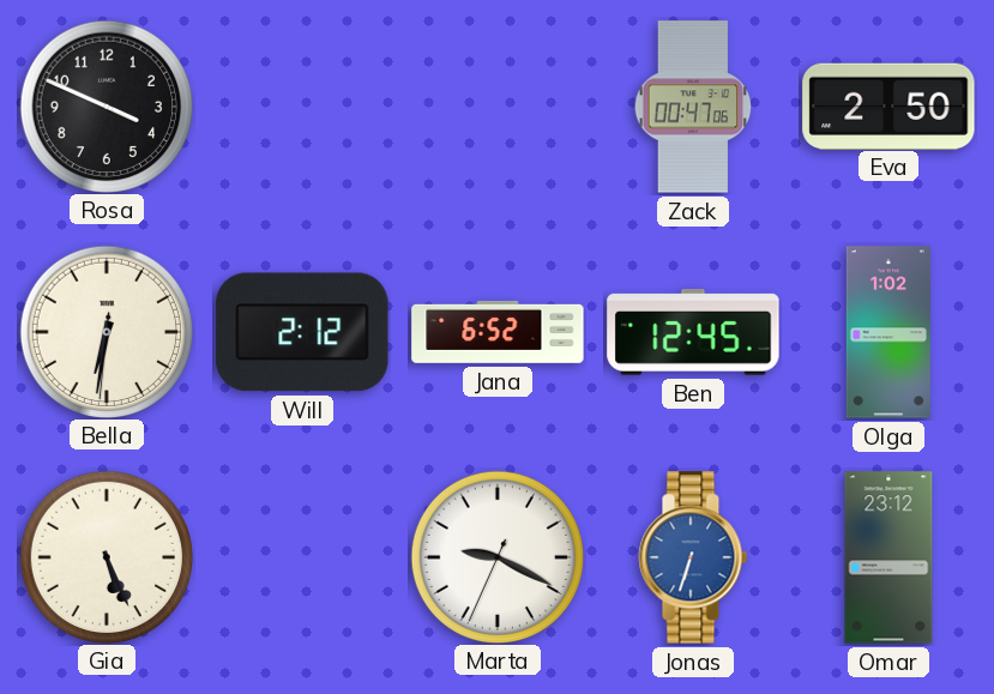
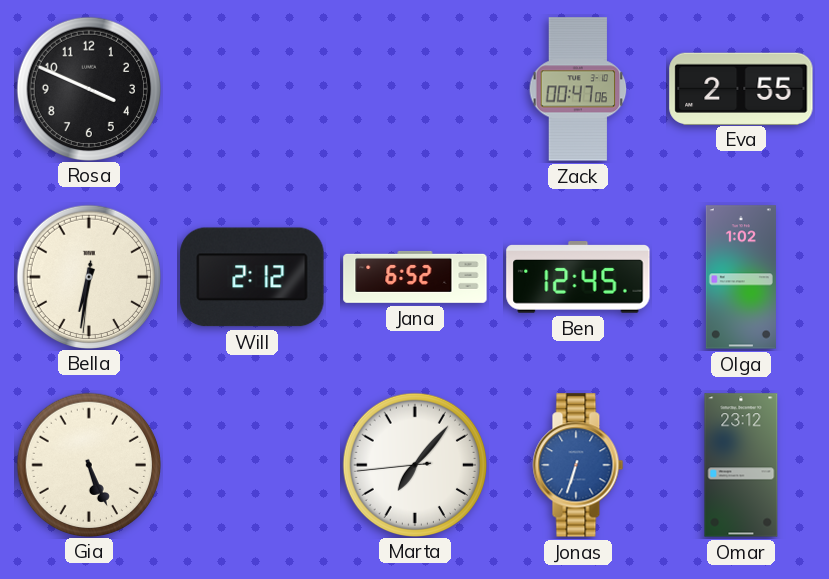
Eva: 2:50 -> 2:55 (741, 88)
Marta: 9:19 -> 7:06 (414, 464)
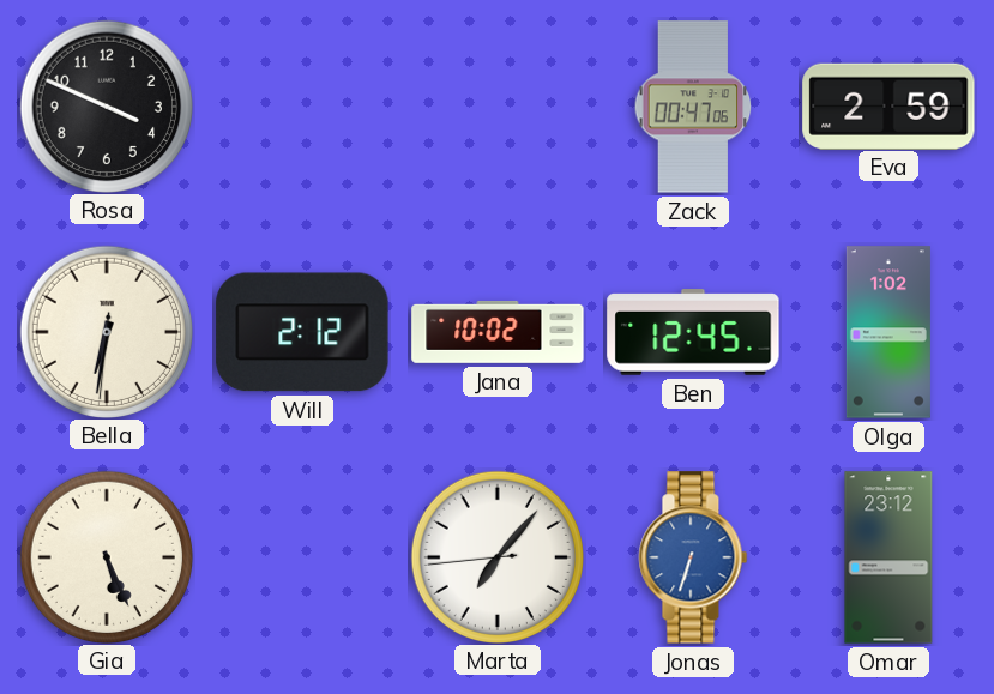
Eva: 2:55 -> 2:59 (888, 105)
Jana: 6:52 -> 10:02 (498, 332)
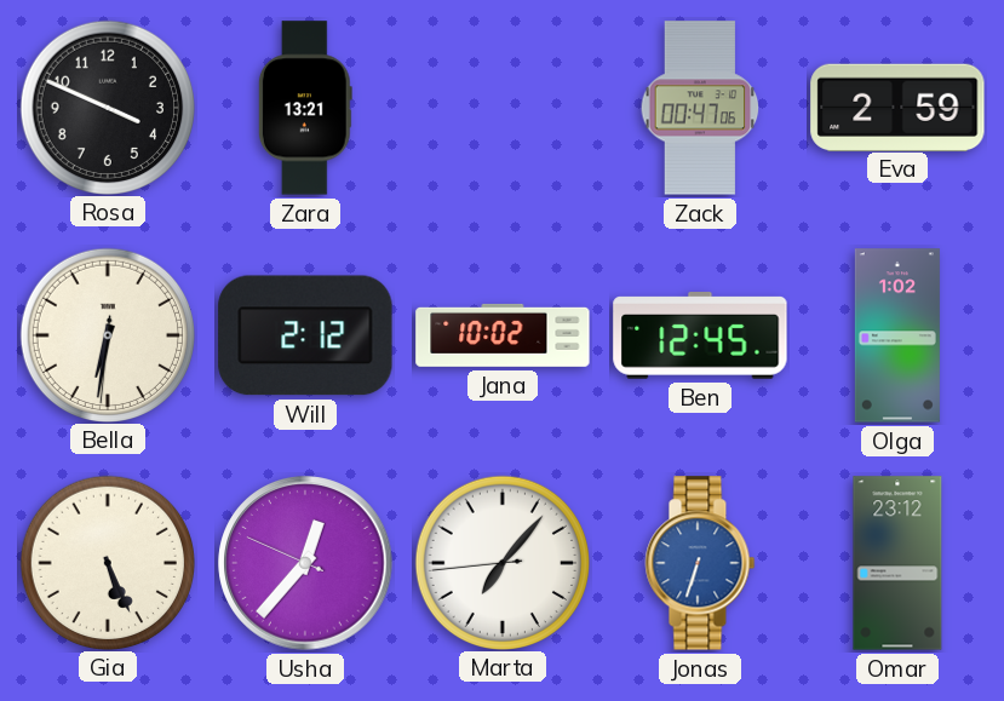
Zara: none -> 13:21 (305, 108)
Usha: none -> 12:36 (305, 563)
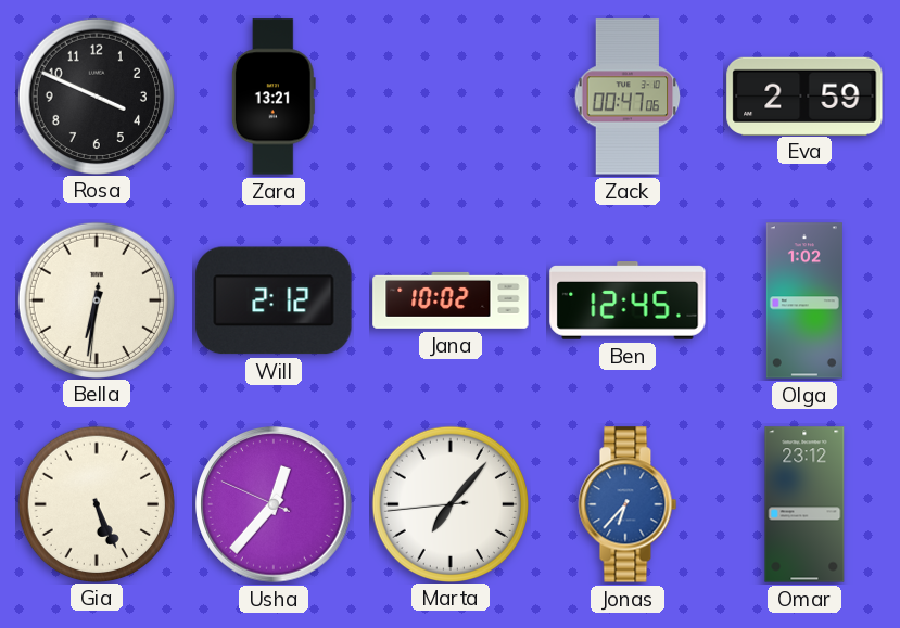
Jonas: 6:33 -> 6:37 (628, 504)
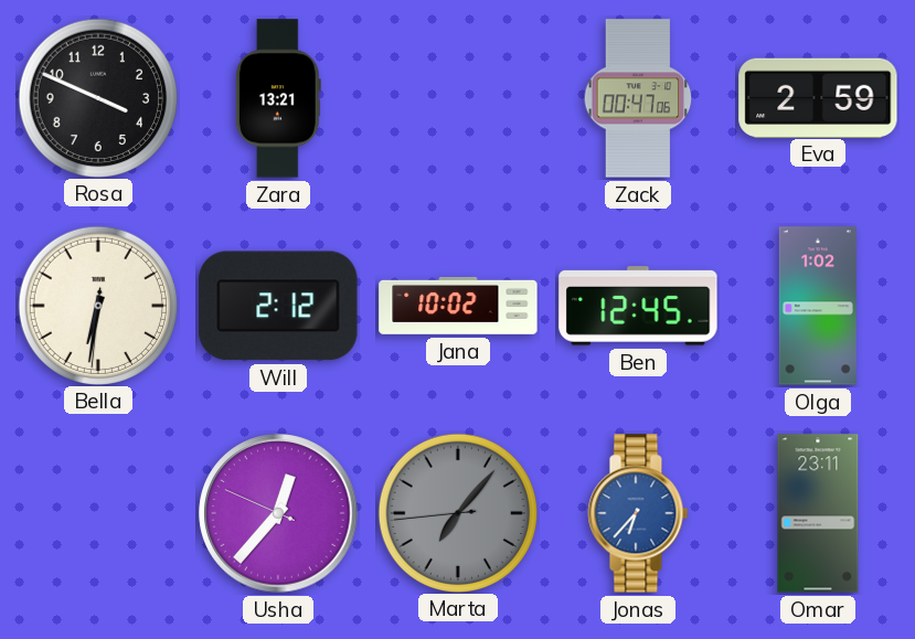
Gia: 5:26 -> none (96, 503)
Marta dial: white -> grey (457, 512)
Omar: 23:12 -> 23:11 (818, 513)
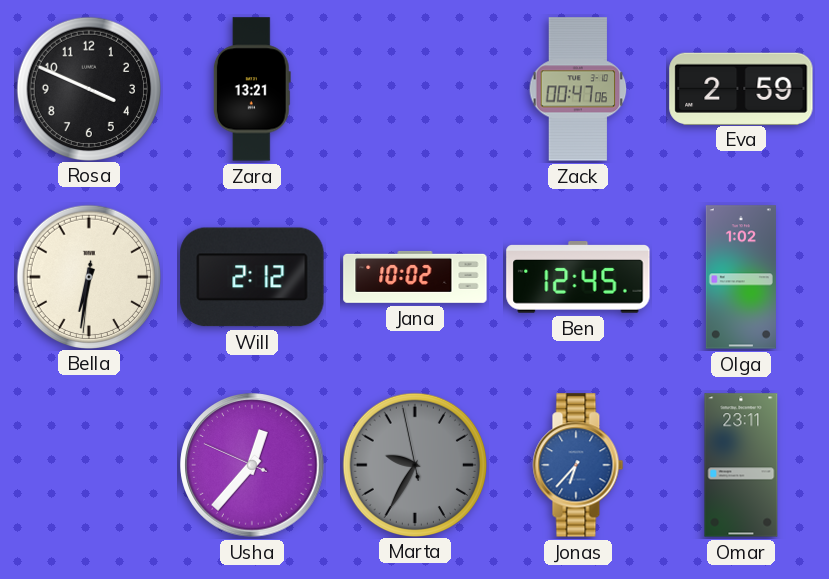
Marta: 7:06 -> 9:34 (414, 464)
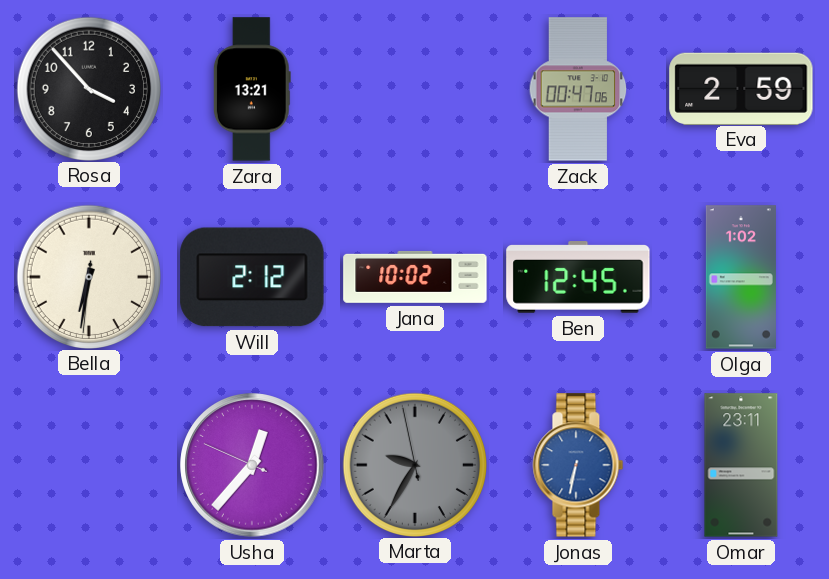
Rosa: 3:49 -> 3:53 (88, 88)
Jonas: 6:37 -> 6:32 (578, 465)
